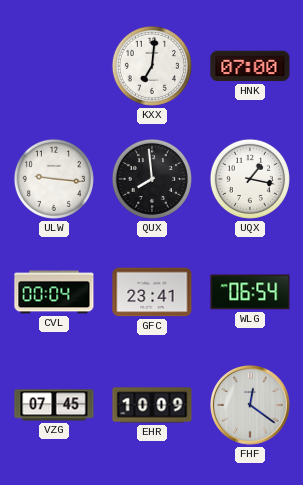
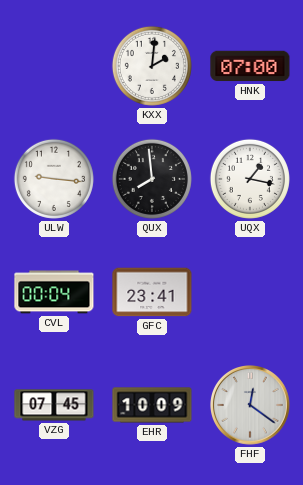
KXX: 7:01 -> 2:01 (152, 66)
WLG: 06:54 -> none (250, 292)
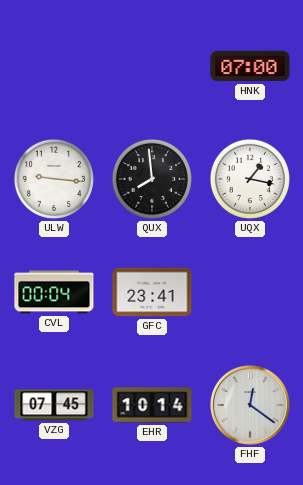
KXX: 2:01 -> none (152, 66)
EHR: 10:09 -> 10:14 (152, 405)
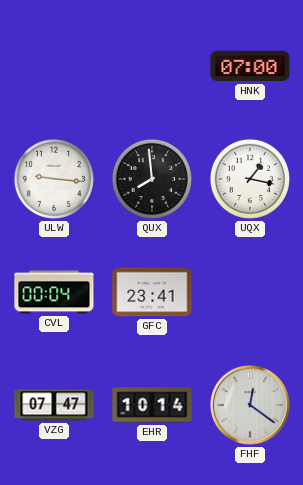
VZG: 07:45 -> 07:47 (54, 405)
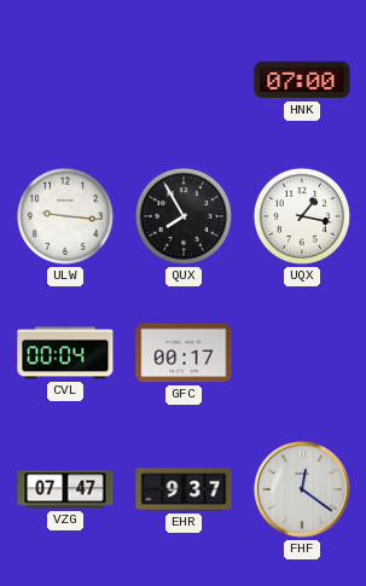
QUX: 7:59 -> 7:55 (184, 216)
GFC: 23:41 -> 00:17 (184, 353)
EHR: 10:14 -> 9:37 (184, 489)
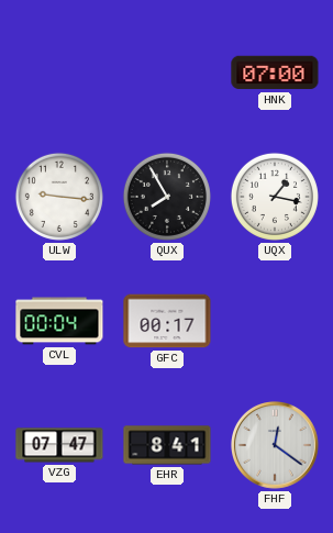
EHR: 9:37 -> 8:41 (167, 445)
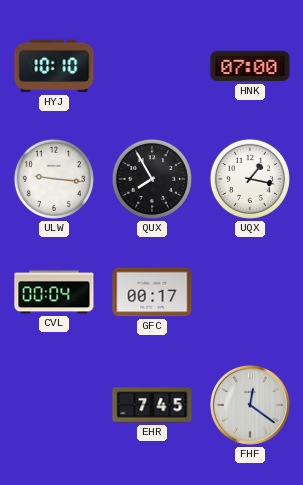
HYJ: none -> 10:10 (54, 66)
VZG: 07:47 -> none (59, 445)
EHR: 8:41 -> 7:45 (152, 405)
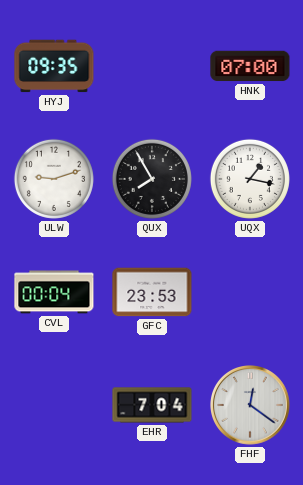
HYJ: 10:10 -> 09:35 (54, 66)
ULW: 9:16 -> 9:12 (54, 179)
GFC: 00:17 -> 23:53 (152, 292)
EHR: 7:45 -> 7:04 (152, 405)
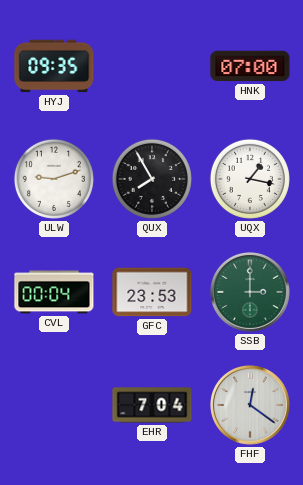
SSB: none -> 3:00 (251, 293)
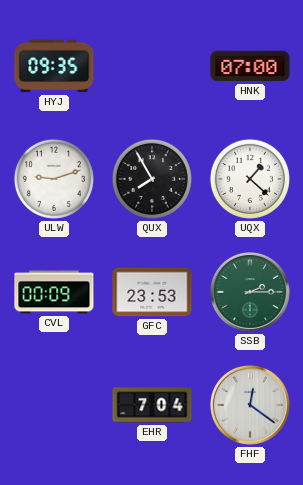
UQX: 1:17 -> 1:22 (250, 179)
CVL: 00:04 -> 00:09 (54, 292)
SSB: 3:00 -> 2:15 (251, 293)
